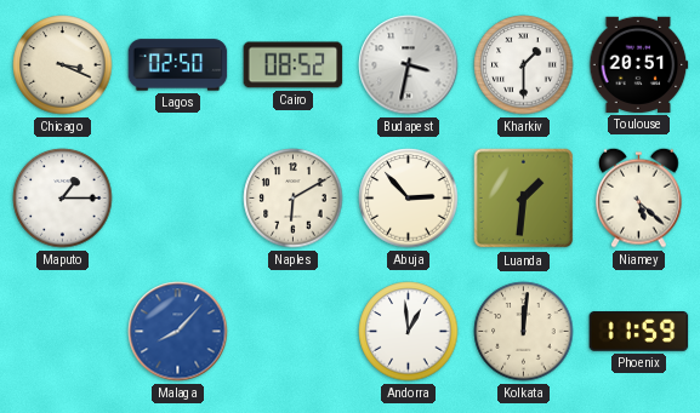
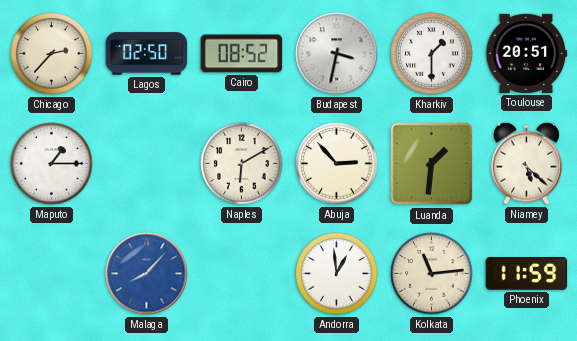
Chicago: 3:19 -> 2:37 (52, 54)
Kolkata: 12:01 -> 11:14 (432, 274)
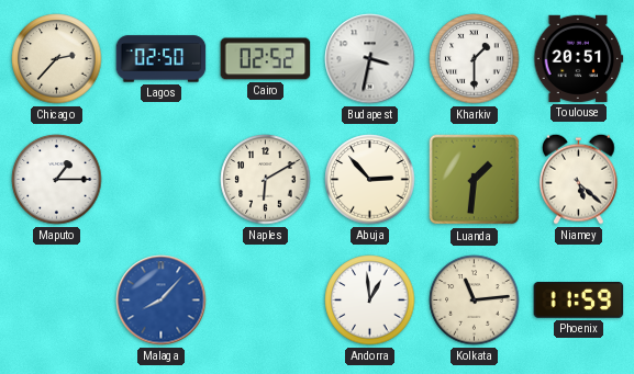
Cairo: 08:52 -> 02:52 (266, 59)
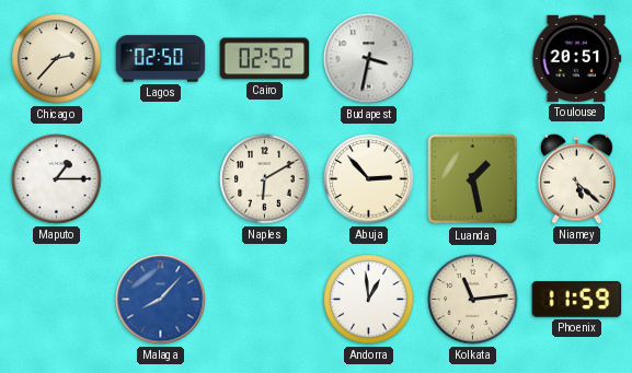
Kharkiv: 1:30 -> none (475, 59)
Luanda: 1:31 -> 1:28 (473, 179)
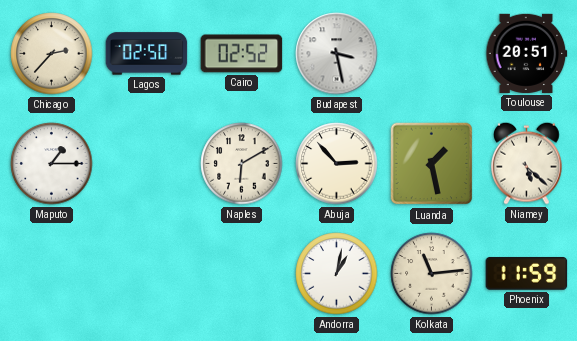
Budapest: 3:32 -> 3:28 (337, 54)
Malaga: 8:07 -> none (161, 300)
Andorra: 12:59 -> 1:02 (337, 274)
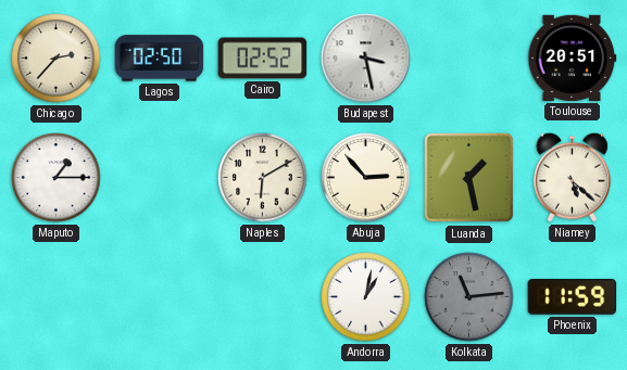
Kolkata dial: cream -> grey (469, 297)
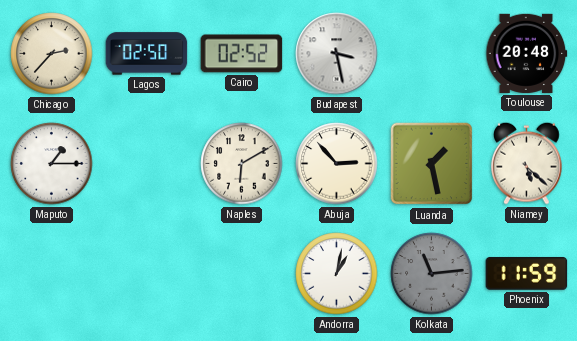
Toulouse: 20:51 -> 20:48 (527, 53)
